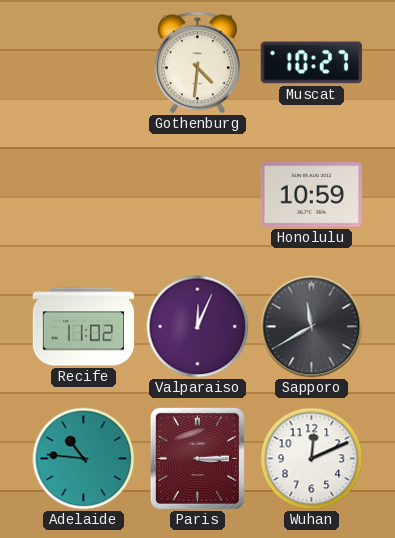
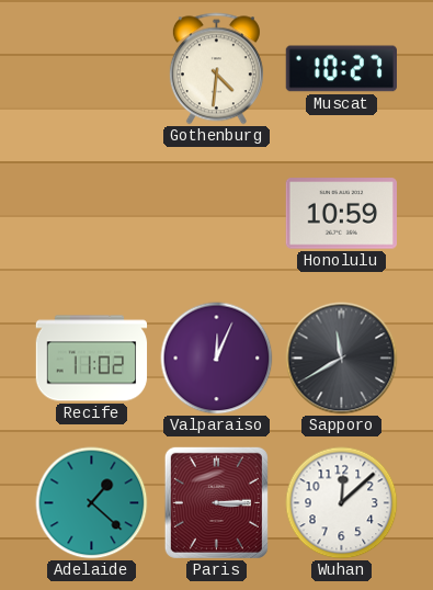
Adelaide: 10:46 -> 1:22 (92, 503)
Wuhan: 12:11 -> 12:08 (342, 503)
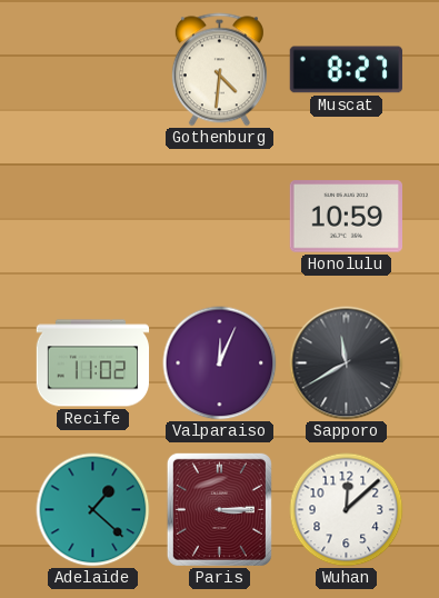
Muscat: 10:27 -> 8:27 (346, 70)
